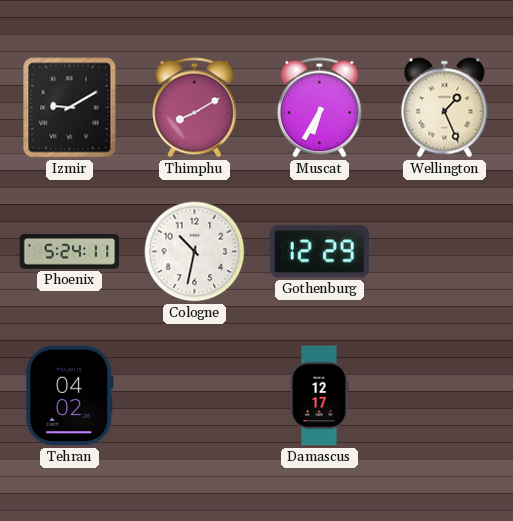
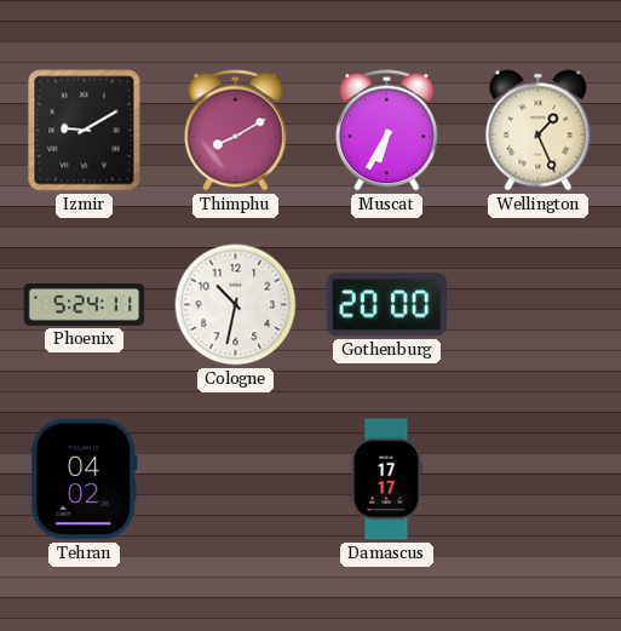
Gothenburg: 12:29 -> 20:00 (387, 305)
Damascus: 12:17 -> 17:17 (386, 480)
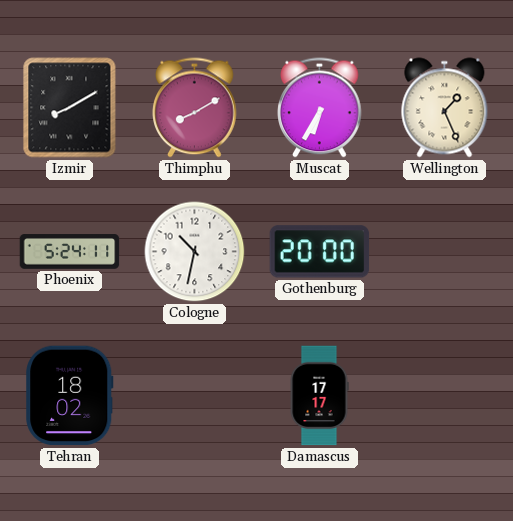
Izmir: 9:10 -> 8:10 (70, 108)
Tehran: 04:02 -> 18:02 (70, 396)
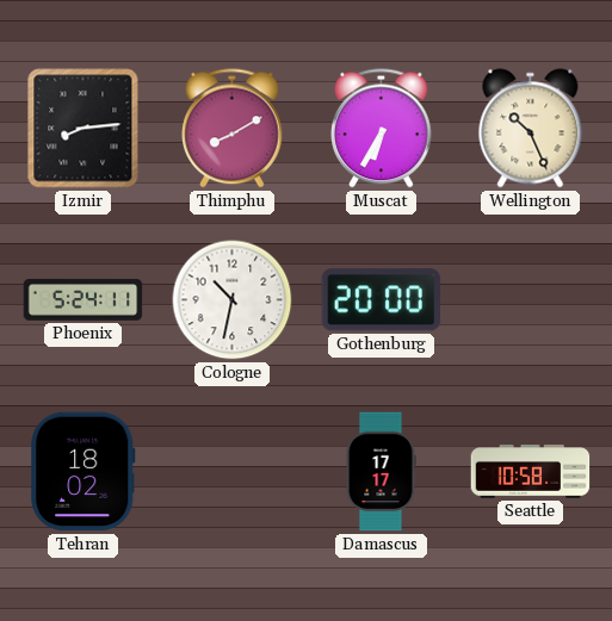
Izmir: 8:10 -> 8:14 (84, 129)
Wellington: 1:26 -> 10:26 (531, 129)
Seattle: none -> 10:58 (531, 472)
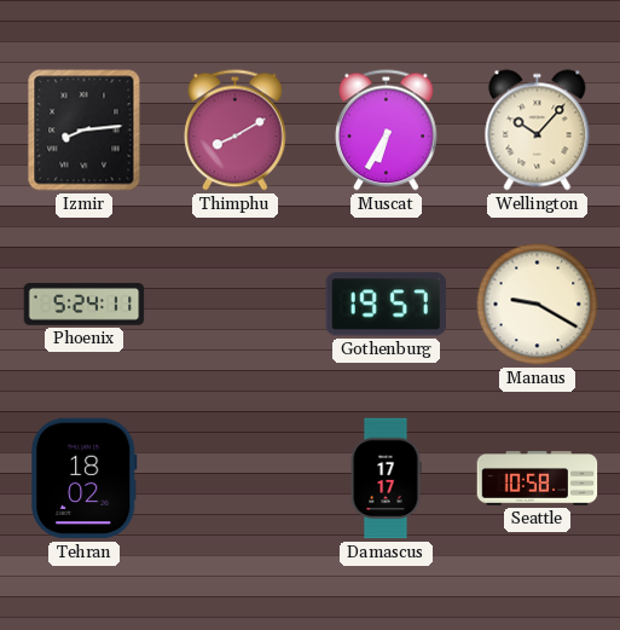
Wellington: 10:26 -> 10:07 (538, 131)
Cologne: 10:32 -> none (233, 300)
Gothenburg: 20:00 -> 19:57 (387, 305)
Manaus: none -> 9:20 (538, 305)
